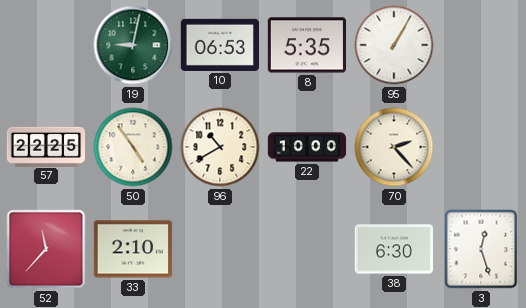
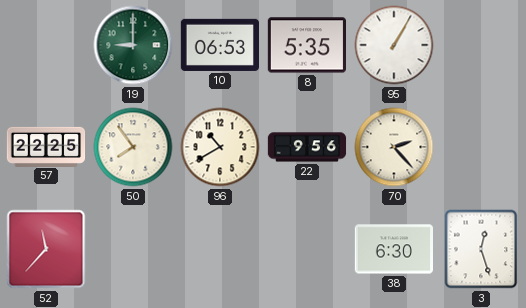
19: 9:02 -> 9:00 (133, 45)
50: 4:54 -> 7:54 (133, 147)
22: 10:00 -> 9:56 (307, 147)
33: 2:10 -> none (132, 249)
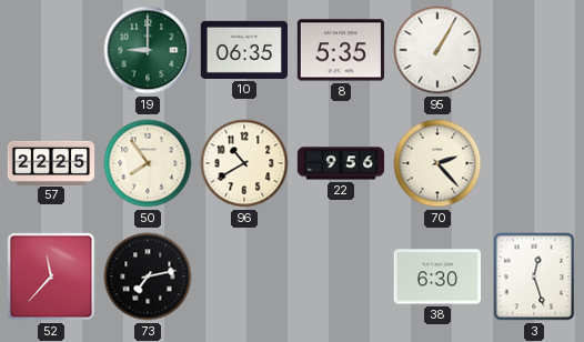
10: 06:53 -> 06:35 (243, 50)
73: none -> 7:13 (148, 276)
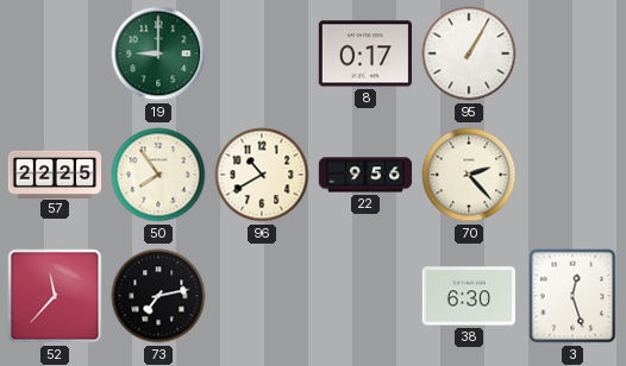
10: 06:35 -> none (243, 50)
8: 5:35 -> 0:17 (364, 53)
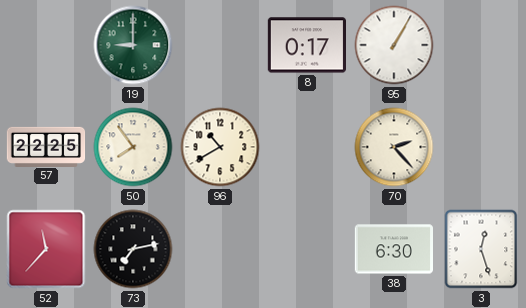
22: 9:56 -> none (365, 175)
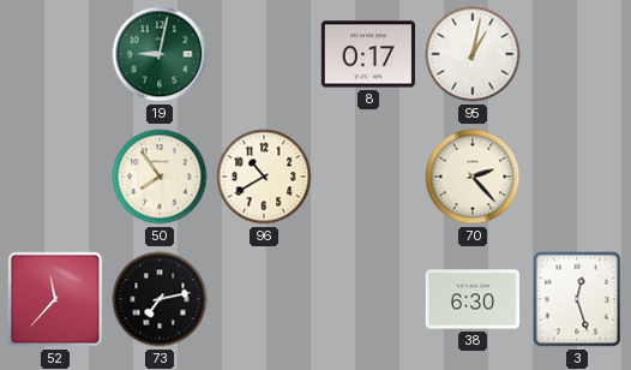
19: 9:00 -> 9:02 (160, 54)
95: 1:05 -> 1:02 (473, 54)
57: 22:25 -> none (46, 146)
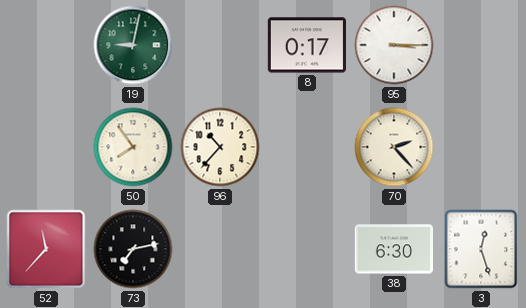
95: 1:02 -> 3:15 (394, 45)
96: 10:40 -> 10:37 (220, 147)
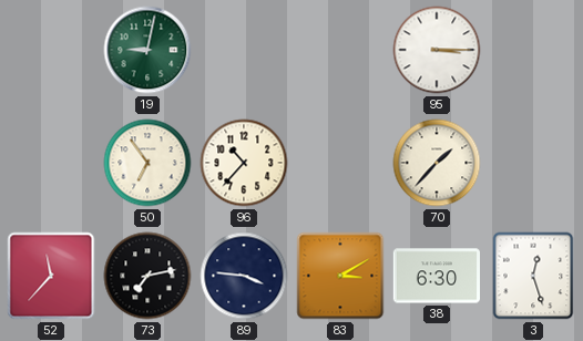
8: 0:17 -> none (306, 45)
50: 7:54 -> 6:54 (147, 163)
70: 2:23 -> 1:37 (437, 163)
89: none -> 3:46 (244, 276)
83: none -> 3:10 (340, 276)
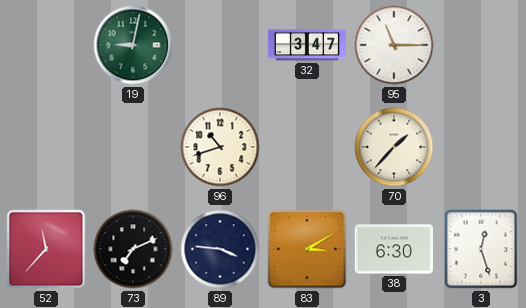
32: none -> 3:47 (306, 45)
95: 3:15 -> 11:15 (394, 45)
50: 6:54 -> none (147, 163)
96: 10:37 -> 10:42 (220, 147)
73: 7:13 -> 7:11 (133, 249)
